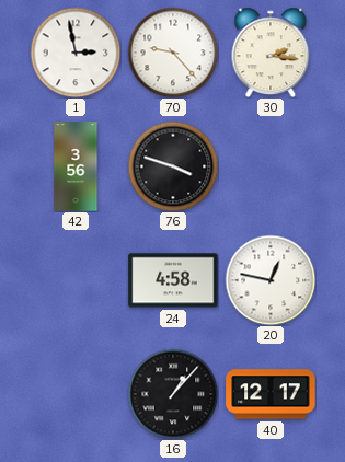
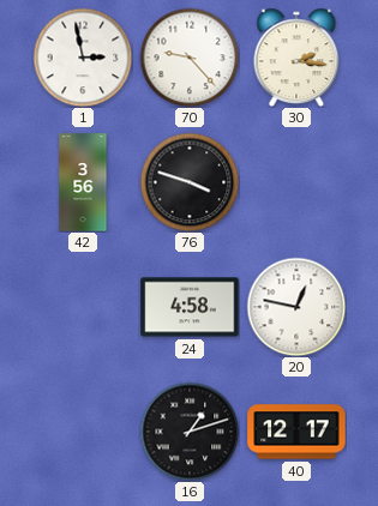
16: 1:07 -> 1:12 (190, 432)
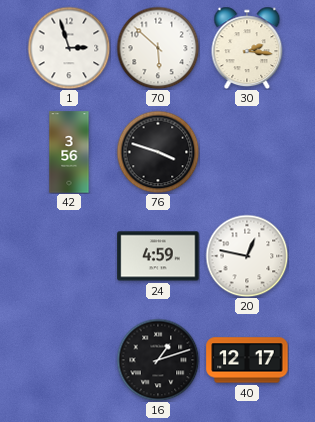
1: 2:58 -> 2:57 (69, 48)
70: 9:23 -> 5:52 (158, 48)
24: 4:58 -> 4:59 (158, 256)
